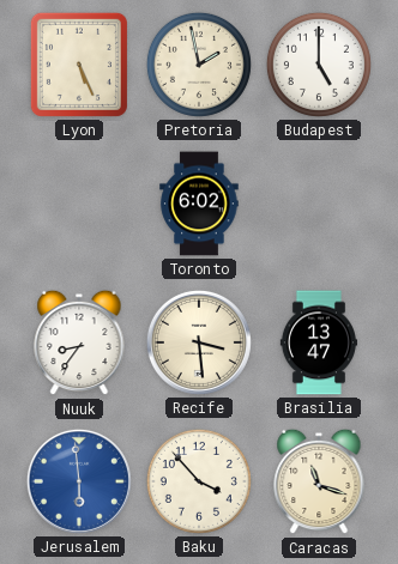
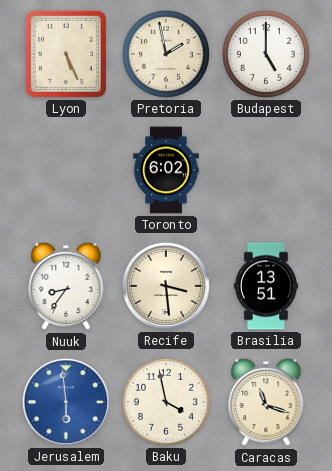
Brasilia: 13:47 -> 13:51 (266, 286)
Baku: 3:53 -> 3:58 (166, 402)
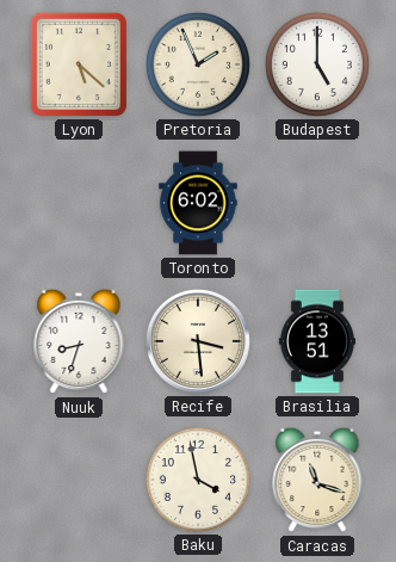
Lyon: 5:26 -> 5:22 (79, 64)
Pretoria: 1:58 -> 1:56 (198, 64)
Nuuk: 8:36 -> 8:33 (79, 341)
Jerusalem: 5:59 -> none (66, 402)
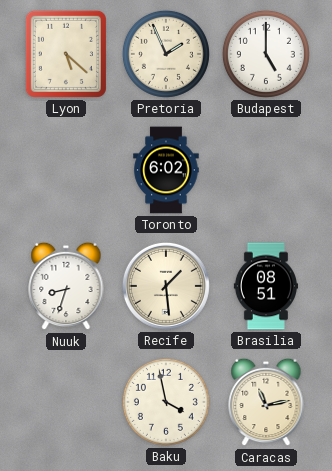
Recife: 3:29 -> 1:29 (166, 286)
Brasilia: 13:51 -> 08:51 (266, 286)
Caracas: 11:18 -> 11:13 (266, 402)
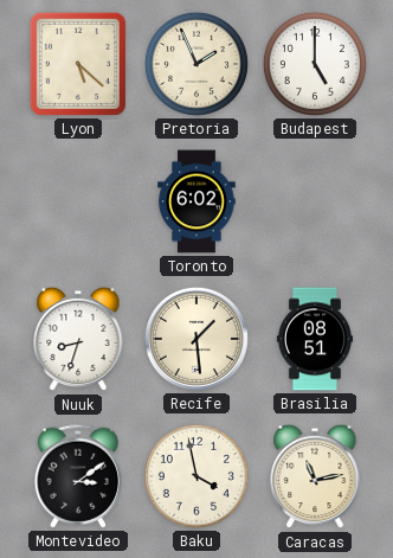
Montevideo: none -> 3:09 (77, 476)
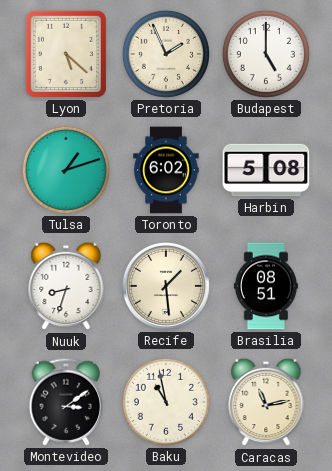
Tulsa: none -> 1:12 (66, 170)
Harbin: none -> 5:08 (266, 170)
Baku: 3:58 -> 10:58 (166, 402)
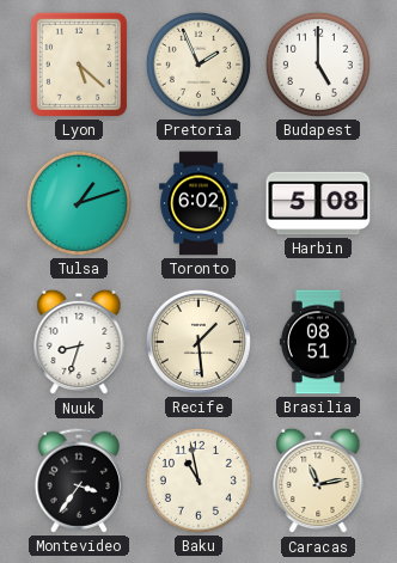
Montevideo: 3:09 -> 3:36 (78, 481)
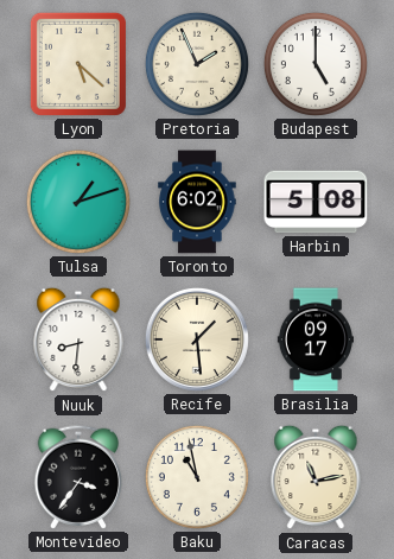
Nuuk: 8:33 -> 8:31 (78, 339)
Brasilia: 08:51 -> 09:17 (316, 339)
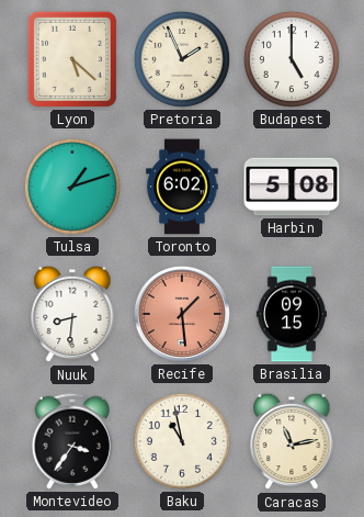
Recife dial: cream -> salmon (182, 314)
Brasilia: 09:17 -> 09:15 (292, 314)
